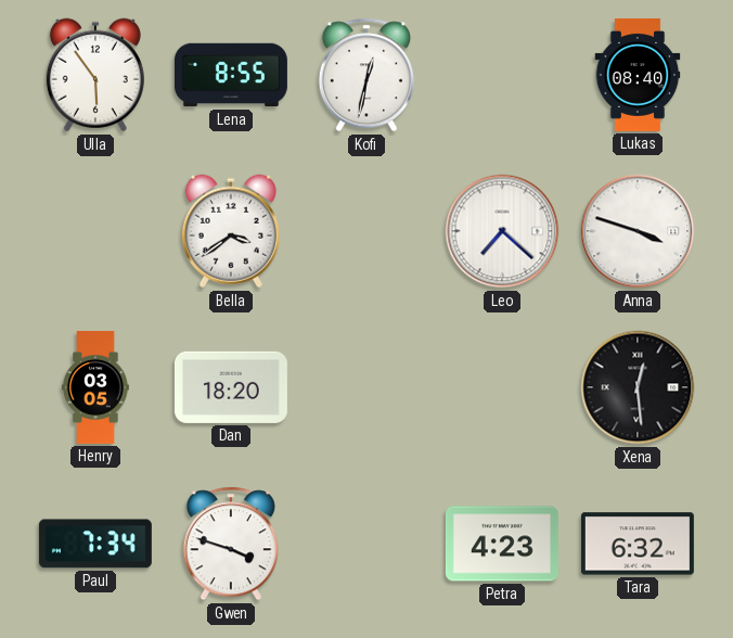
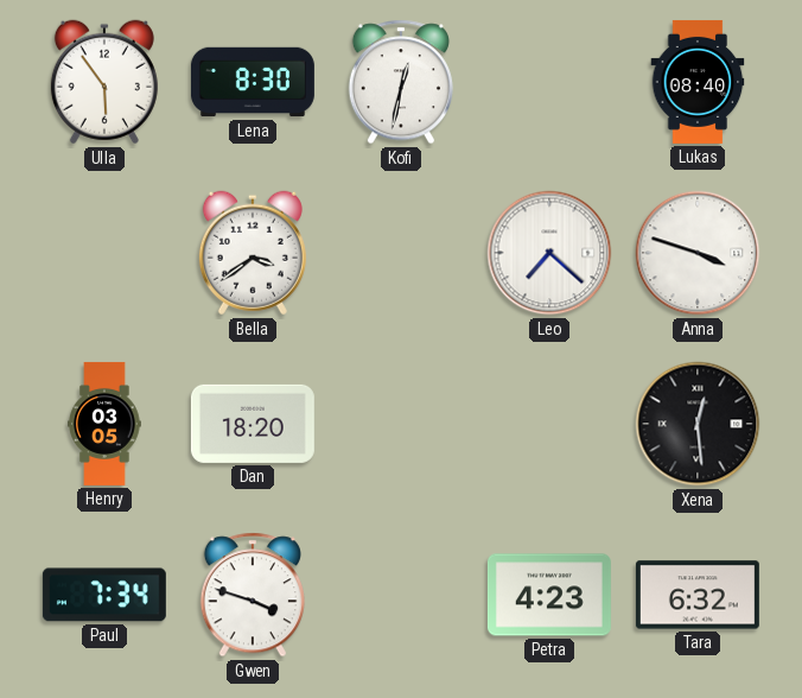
Lena: 8:55 -> 8:30 (253, 82)
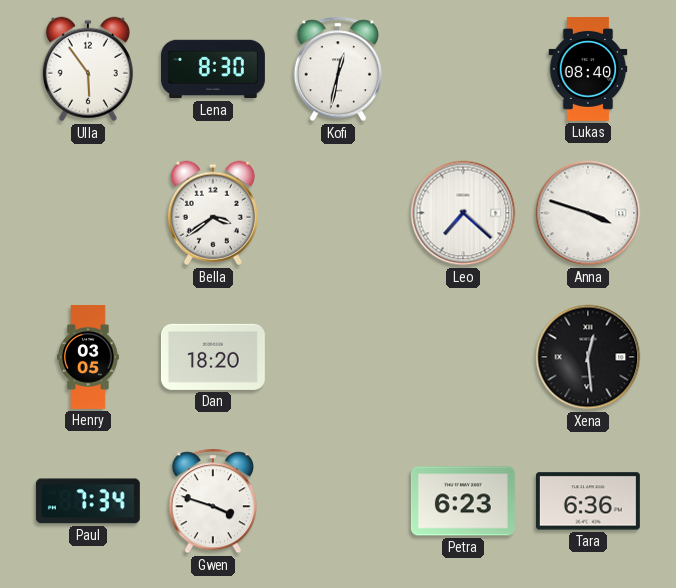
Petra: 4:23 -> 6:23 (463, 501)
Tara: 6:32 -> 6:36 (588, 501)
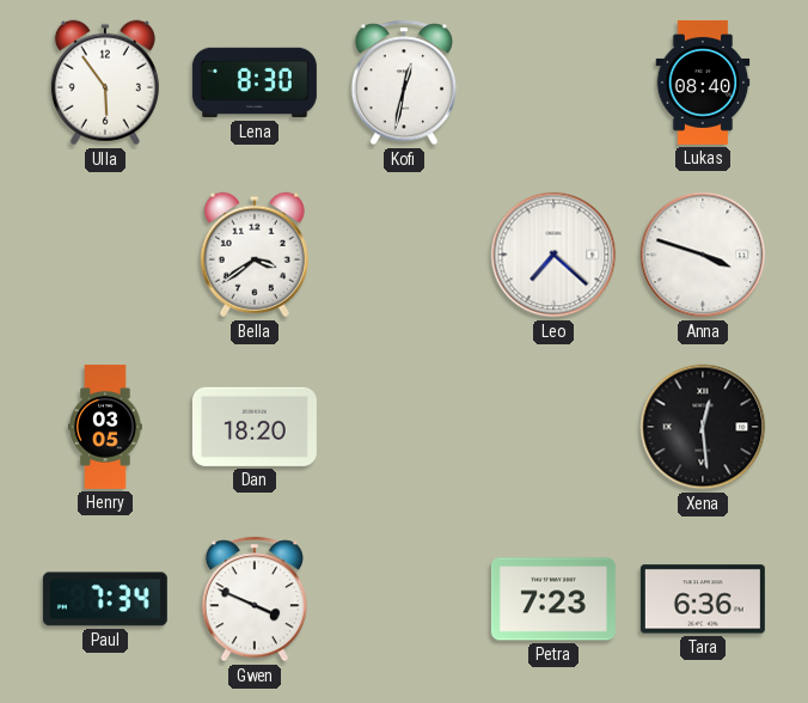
Gwen: 3:48 -> 3:49 (253, 599)
Petra: 6:23 -> 7:23 (553, 599)
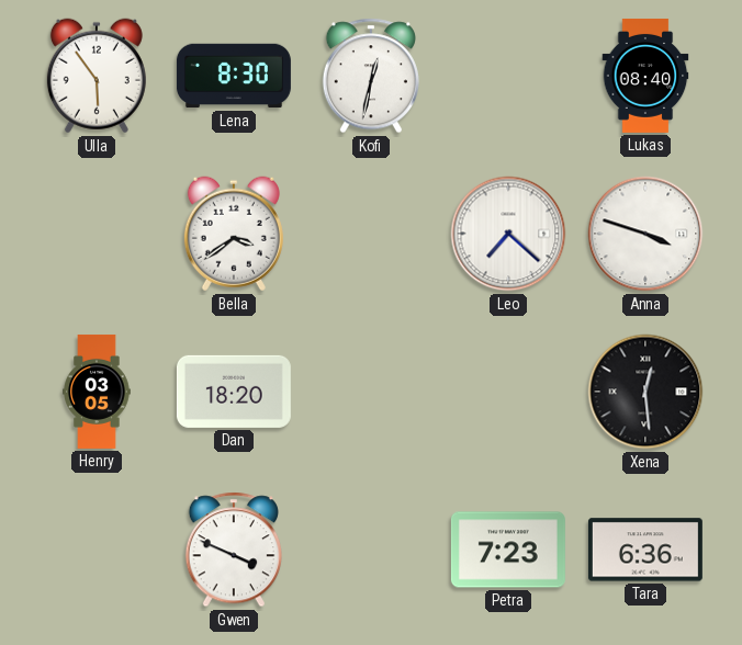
Paul: 7:34 -> none (105, 599)
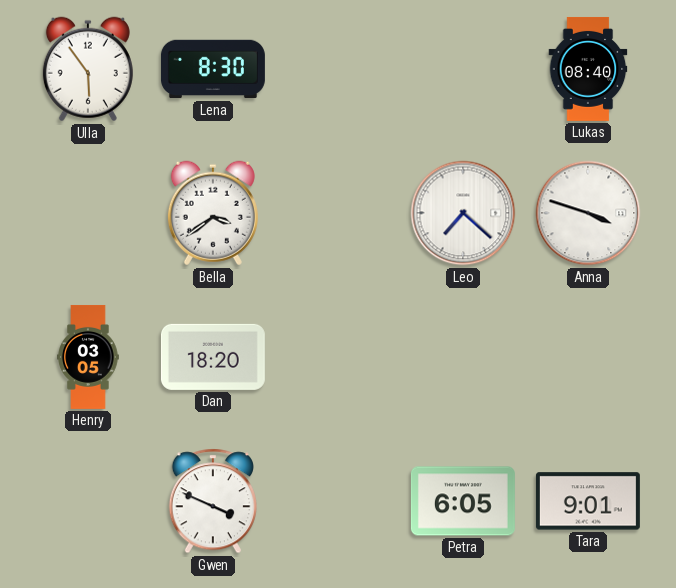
Kofi: 12:32 -> none (370, 76)
Xena: 12:29 -> none (645, 392)
Petra: 7:23 -> 6:05 (463, 501)
Tara: 6:36 -> 9:01 (588, 501)
